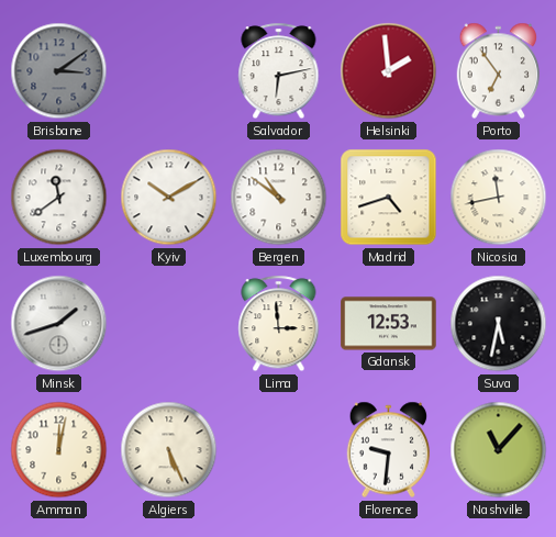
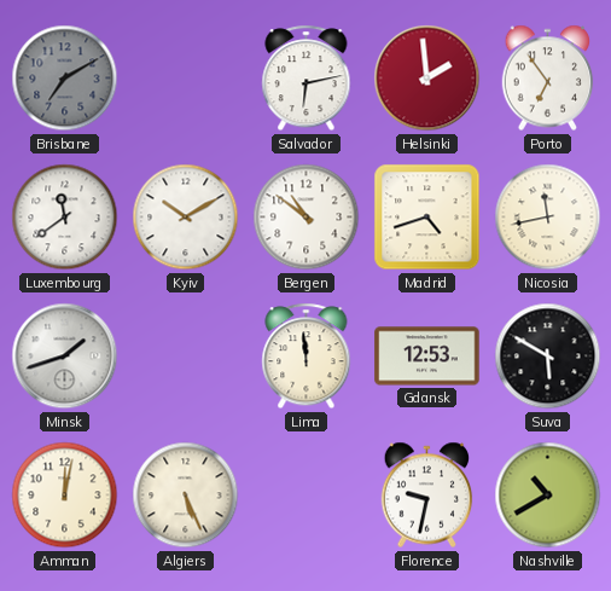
Brisbane: 3:09 -> 7:10 (65, 79)
Lima: 2:59 -> 11:59 (307, 357)
Suva: 5:32 -> 5:50 (548, 357)
Florence: 9:31 -> 9:32 (427, 496)
Nashville: 11:07 -> 10:40 (548, 496)
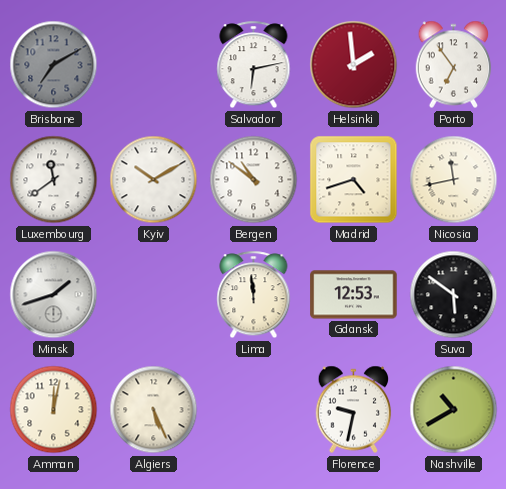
Suva: 5:50 -> 5:51 (454, 295)
